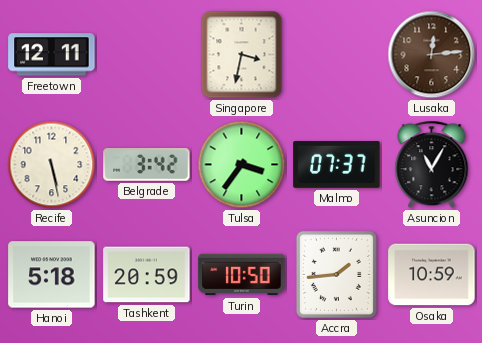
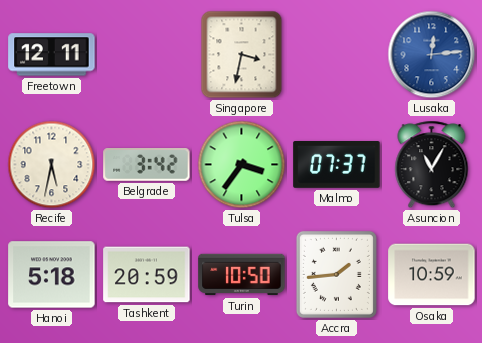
Lusaka dial: brown -> blue (432, 55)
Recife: 5:28 -> 5:32 (52, 165)
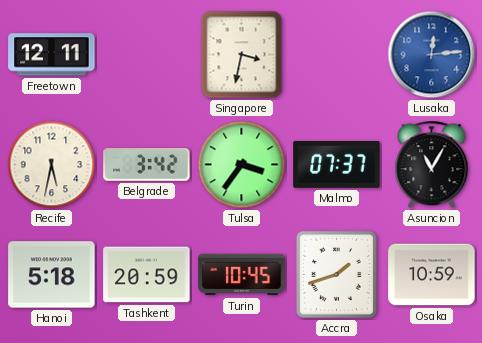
Turin: 10:50 -> 10:45 (242, 275)
Accra: 1:44 -> 1:42 (336, 274)
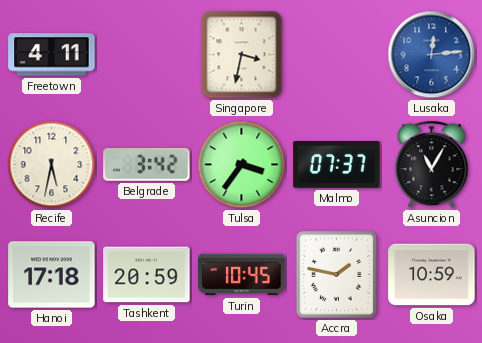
Freetown: 12:11 -> 4:11 (52, 55)
Hanoi: 5:18 -> 17:18 (52, 275)
Accra: 1:42 -> 1:47 (336, 274)
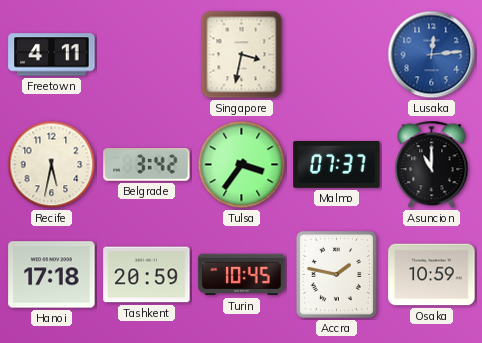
Asuncion: 11:05 -> 11:00 (432, 165)
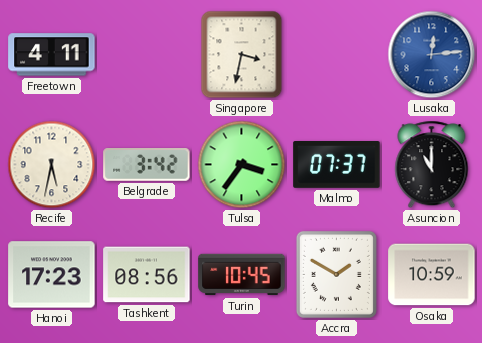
Hanoi: 17:18 -> 17:23 (52, 275)
Tashkent: 20:59 -> 08:56 (147, 275)
Accra: 1:47 -> 1:50 (336, 274)
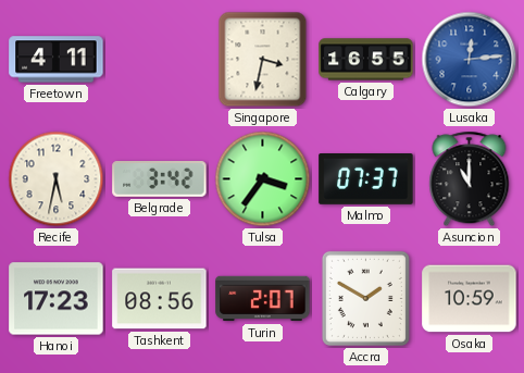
Calgary: none -> 16:55 (366, 60)
Turin: 10:45 -> 2:07 (263, 299)
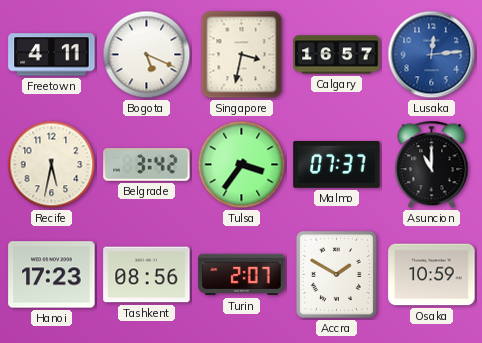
Bogota: none -> 5:19 (147, 55)
Calgary: 16:55 -> 16:57 (337, 55)
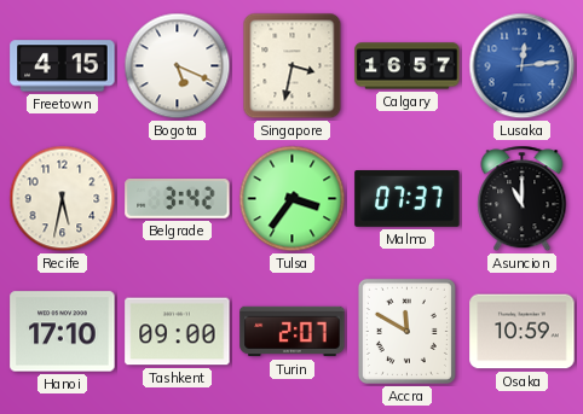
Freetown: 4:11 -> 4:15 (63, 66)
Hanoi: 17:23 -> 17:10 (63, 332)
Tashkent: 08:56 -> 09:00 (178, 332)
Accra: 1:50 -> 11:50 (406, 331)
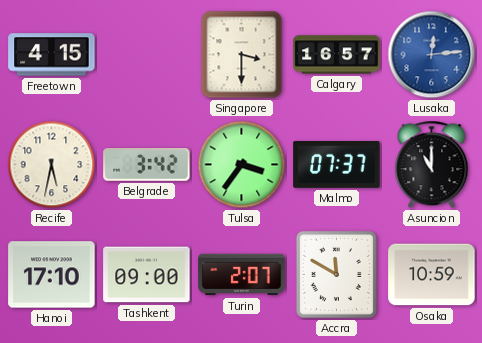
Bogota: 5:19 -> none (178, 66)
Singapore: 3:32 -> 3:30 (242, 55)
